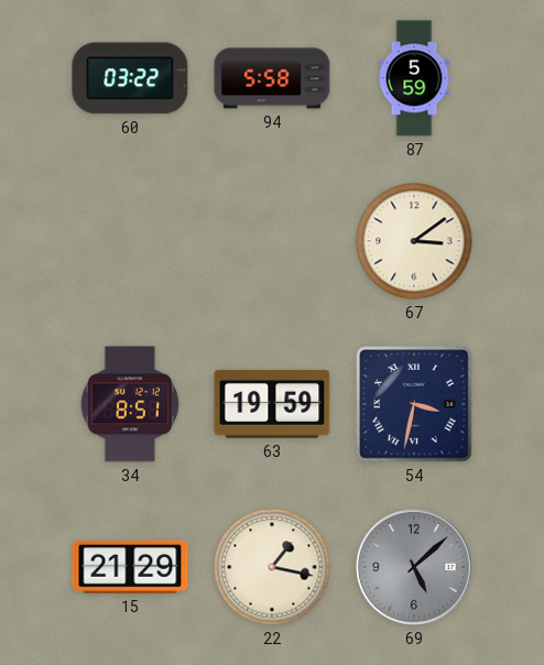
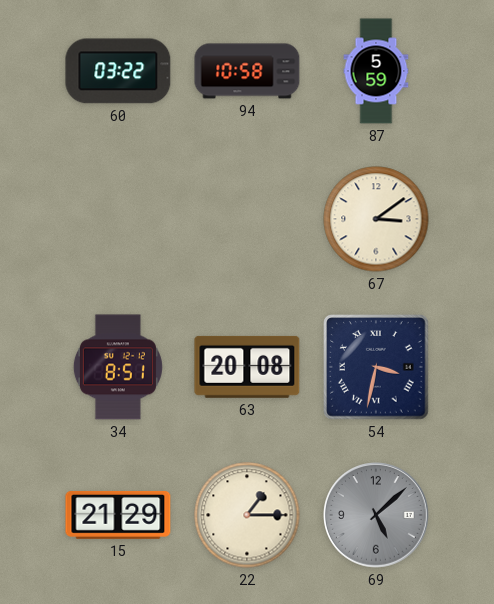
94: 5:58 -> 10:58 (247, 71)
63: 19:59 -> 20:08 (247, 367)
22: 1:17 -> 1:15 (247, 515)
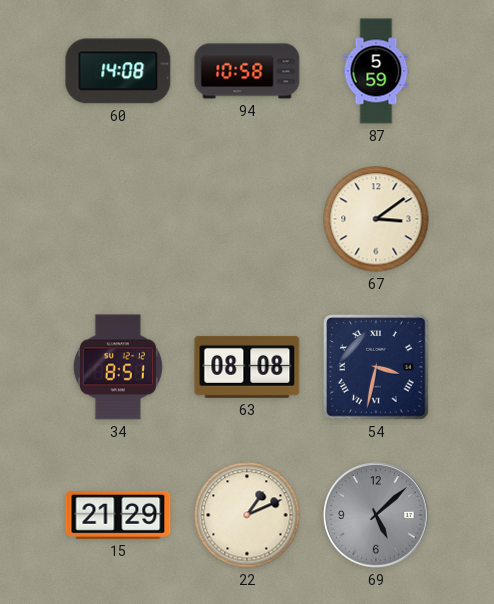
60: 03:22 -> 14:08 (118, 71)
63: 20:08 -> 08:08 (247, 367)
22: 1:15 -> 1:11 (247, 515)
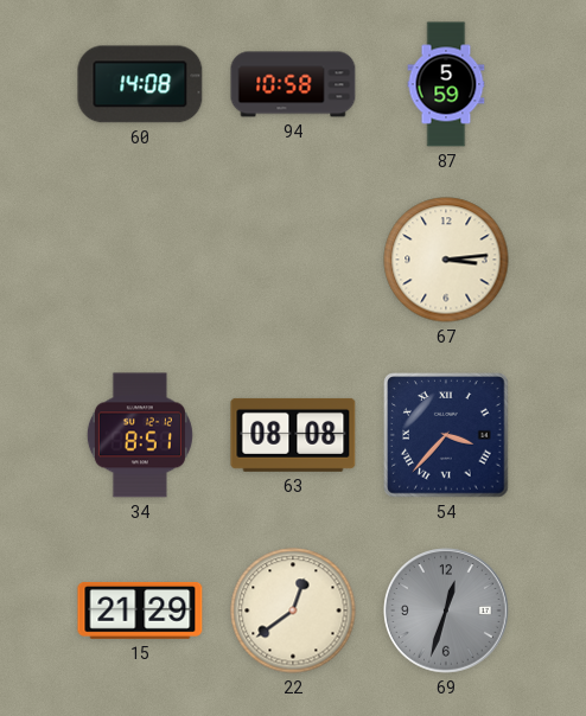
67: 3:09 -> 3:14 (446, 260)
54: 3:32 -> 3:37 (446, 435)
22: 1:11 -> 12:39 (293, 610)
69: 5:08 -> 12:33 (447, 612)
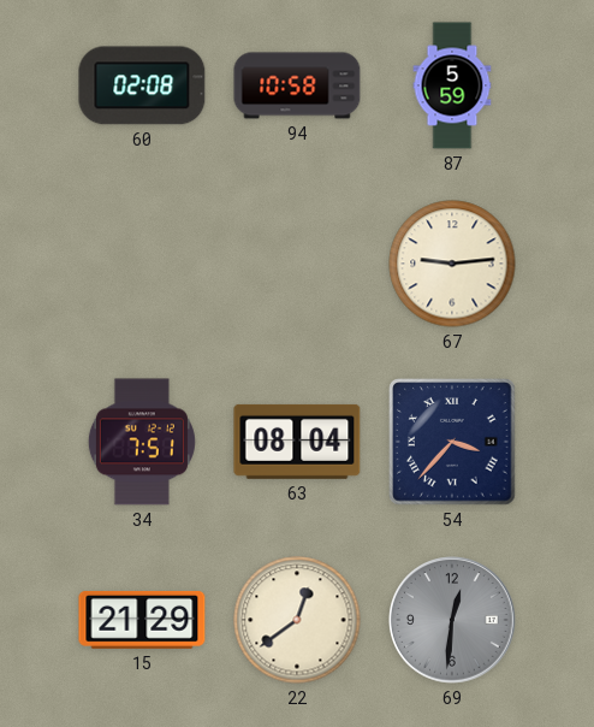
60: 14:08 -> 02:08 (142, 85)
67: 3:14 -> 9:14 (452, 264)
34: 8:51 -> 7:51 (142, 442)
63: 08:08 -> 08:04 (297, 442)
69: 12:33 -> 12:31 (453, 621)
